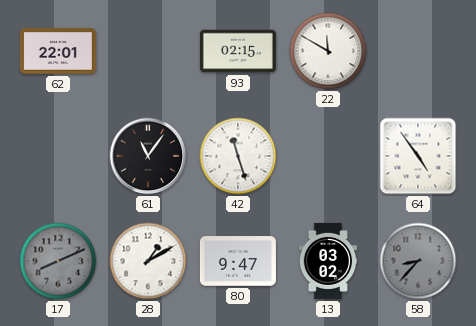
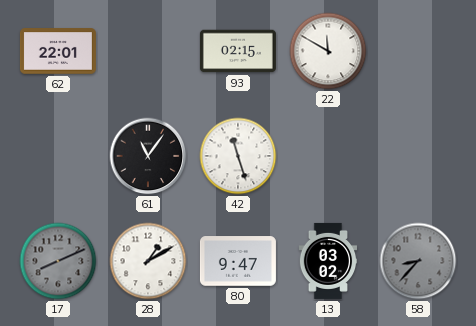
64: 4:54 -> none (418, 156)
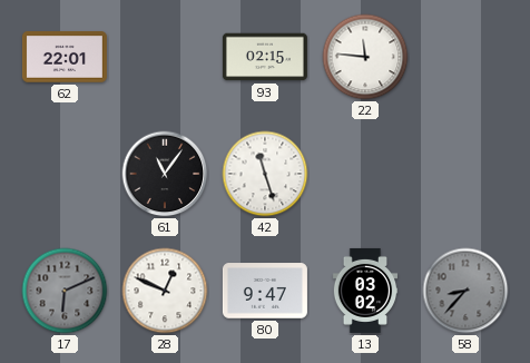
22: 11:50 -> 11:46 (365, 57)
17: 8:11 -> 6:11 (65, 291)
28: 1:10 -> 12:49 (165, 291)
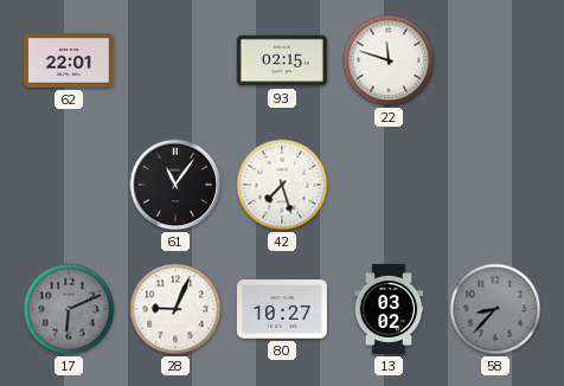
22: 11:46 -> 11:48 (389, 60)
42: 11:27 -> 7:27 (282, 185)
28: 12:49 -> 9:04 (175, 309)
80: 9:47 -> 10:27 (282, 309)
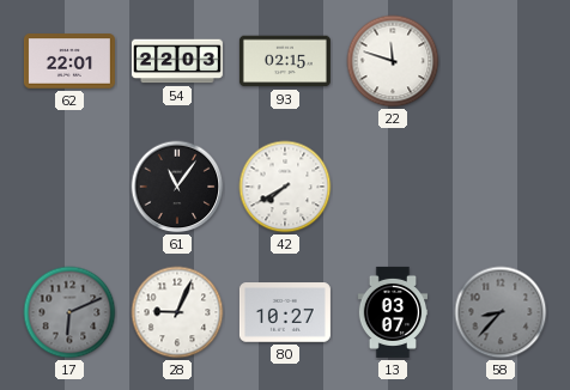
54: none -> 22:03 (177, 61)
42: 7:27 -> 7:40 (285, 187)
13: 03:02 -> 03:07 (393, 312)
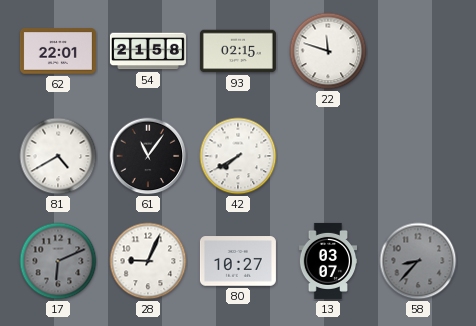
54: 22:03 -> 21:58 (148, 51)
81: none -> 4:40 (58, 156)
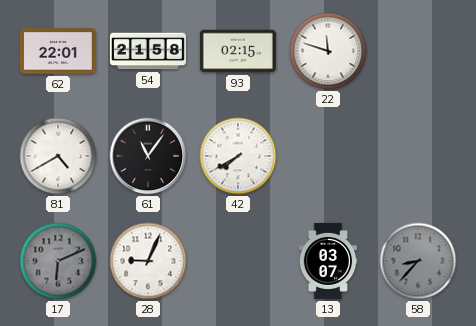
80: 10:27 -> none (238, 261)
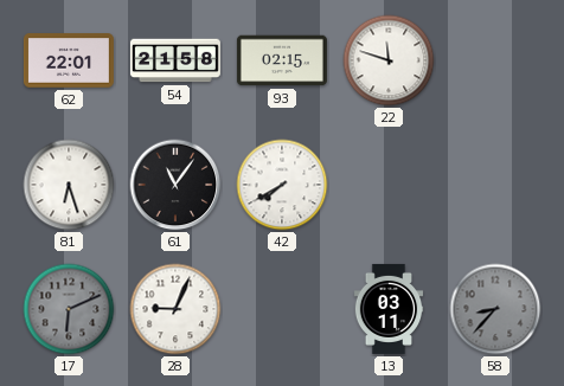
81: 4:40 -> 6:27 (69, 185)
13: 03:07 -> 03:11 (389, 309)
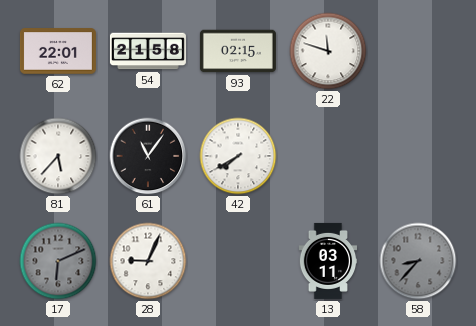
81: 6:27 -> 5:37 (58, 156)
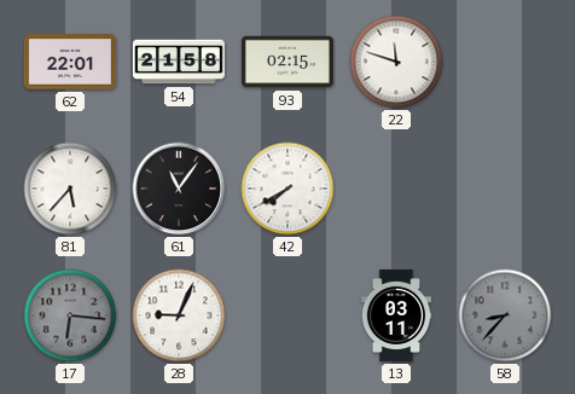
17: 6:11 -> 6:16 (70, 315)
